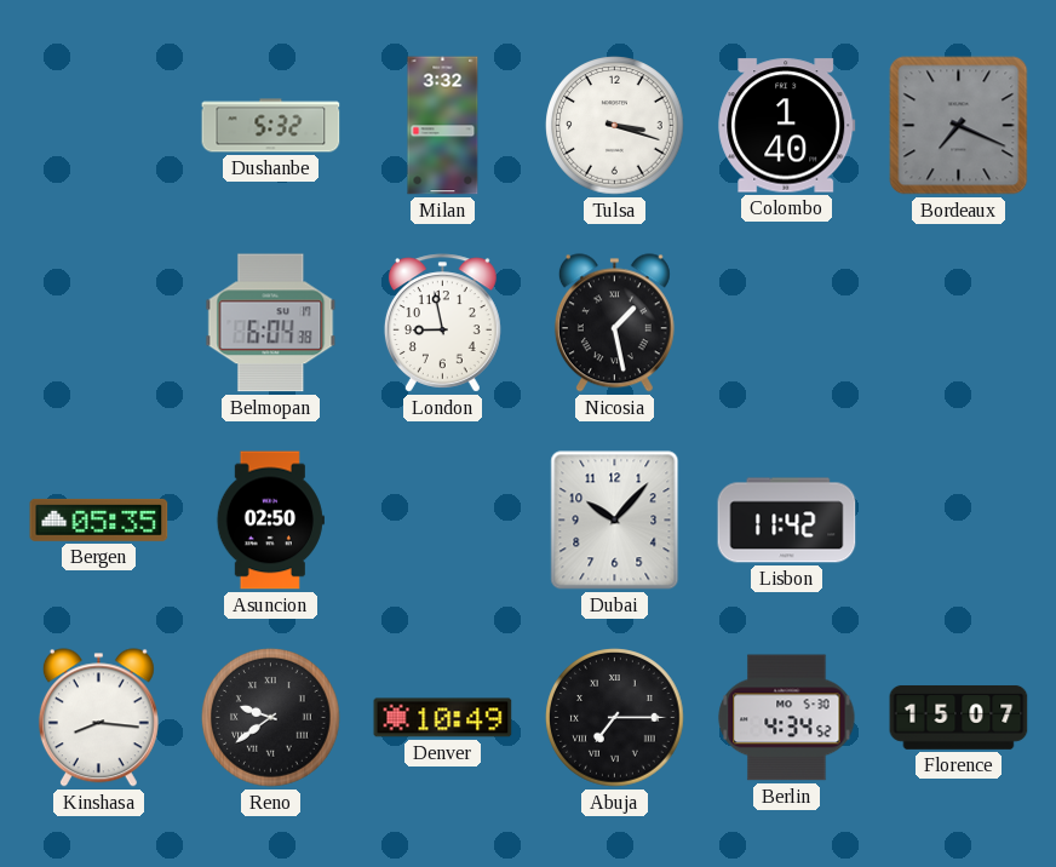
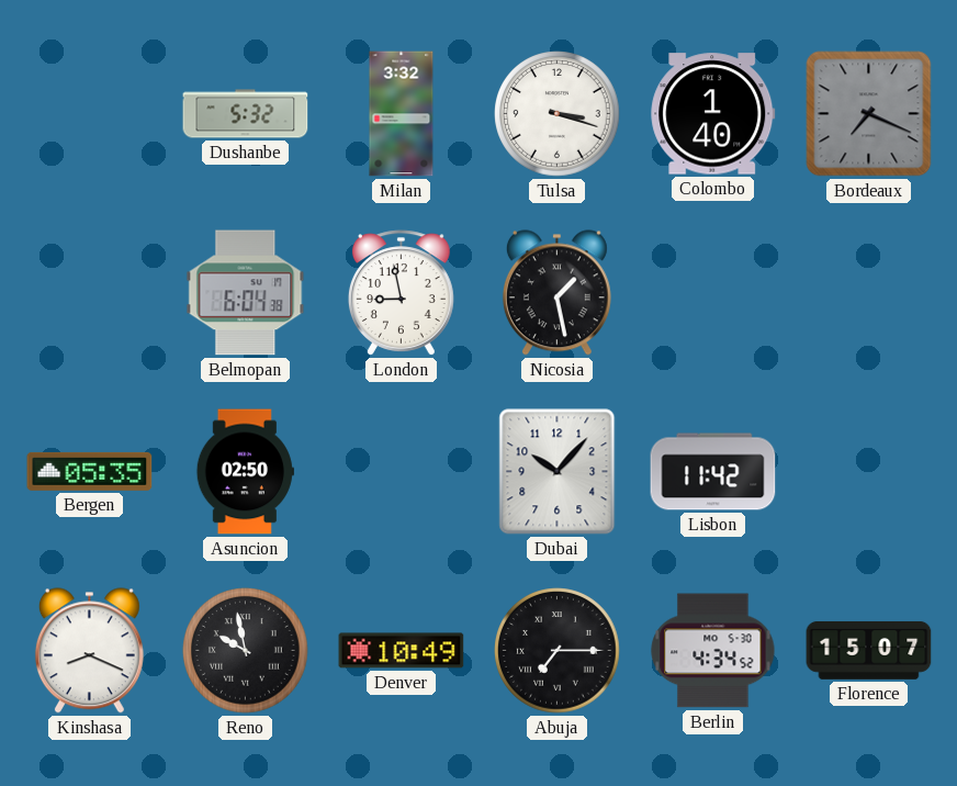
Kinshasa: 8:16 -> 8:19 (89, 651)
Reno: 9:39 -> 9:58 (246, 651)
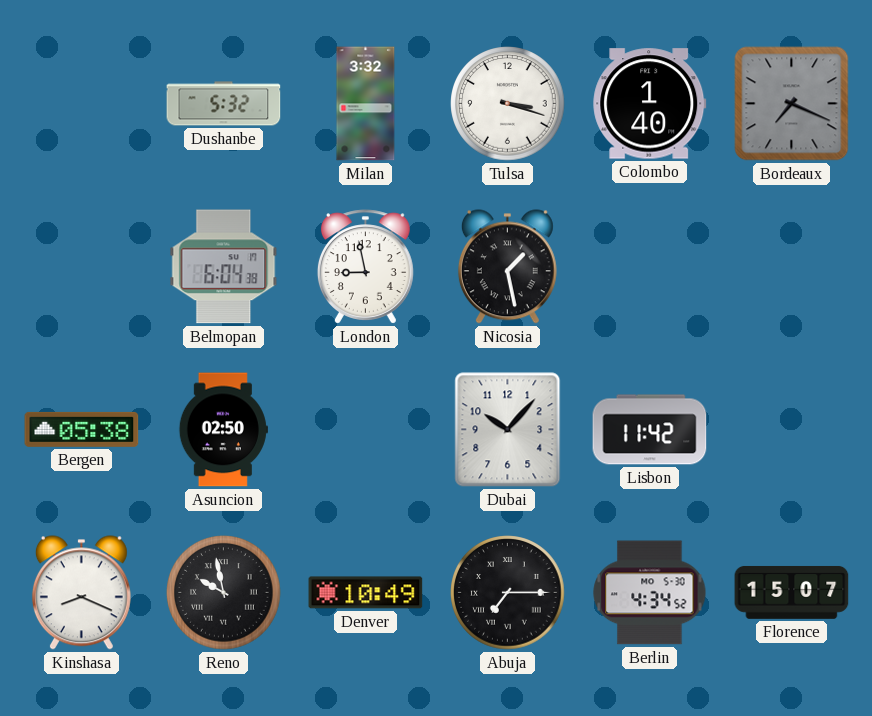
Bergen: 05:35 -> 05:38 (82, 429)
